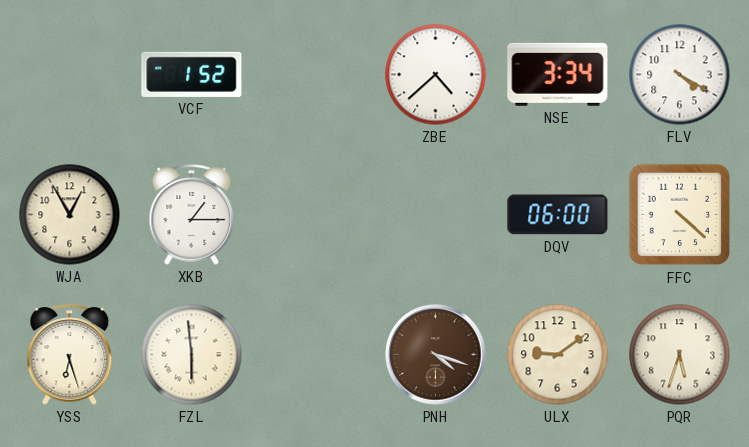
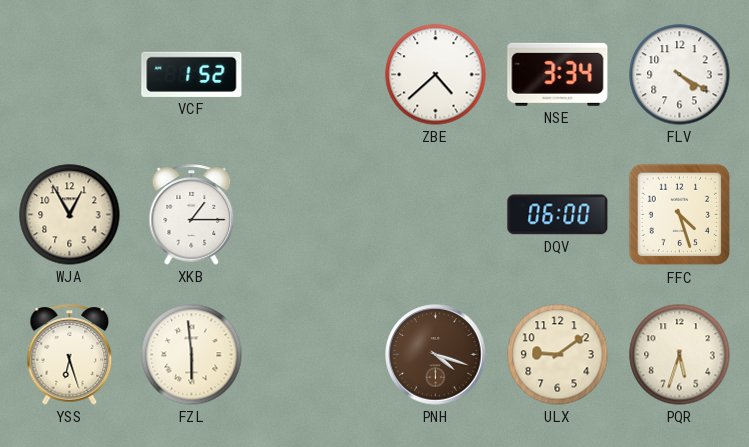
FFC: 4:22 -> 4:27 (680, 215)
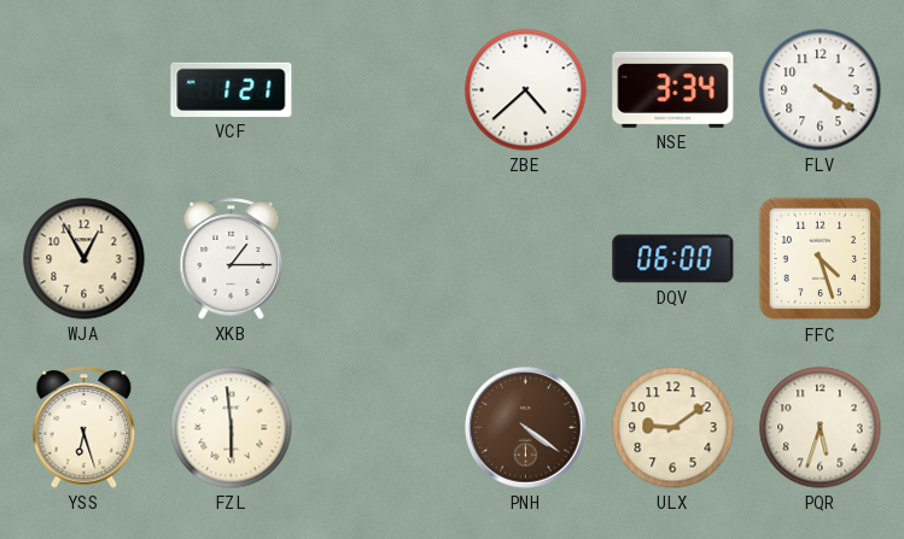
VCF: 1:52 -> 1:21 (232, 89)
PNH: 4:18 -> 4:21 (526, 428)
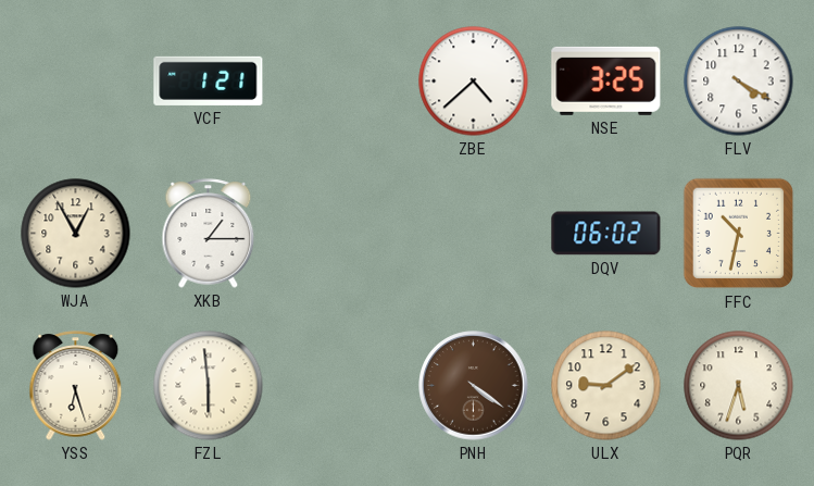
NSE: 3:34 -> 3:25 (606, 80)
DQV: 06:00 -> 06:02 (606, 234)
FFC: 4:27 -> 10:32 (739, 234)
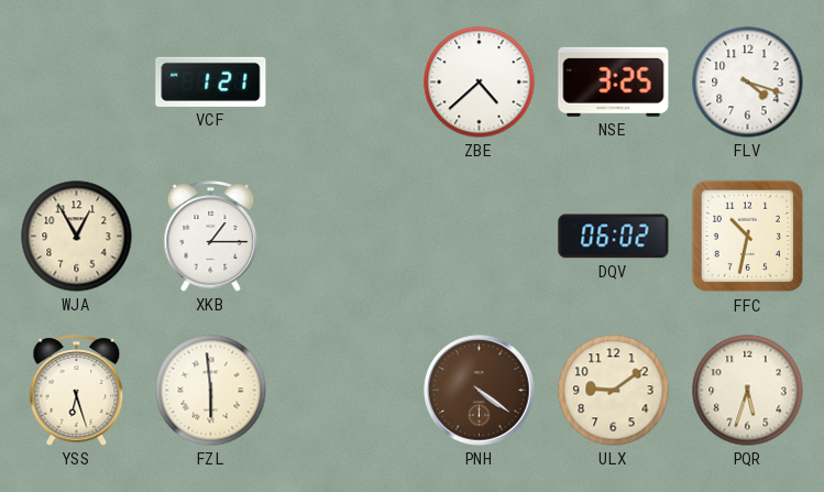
FLV: 4:20 -> 4:18 (748, 83)
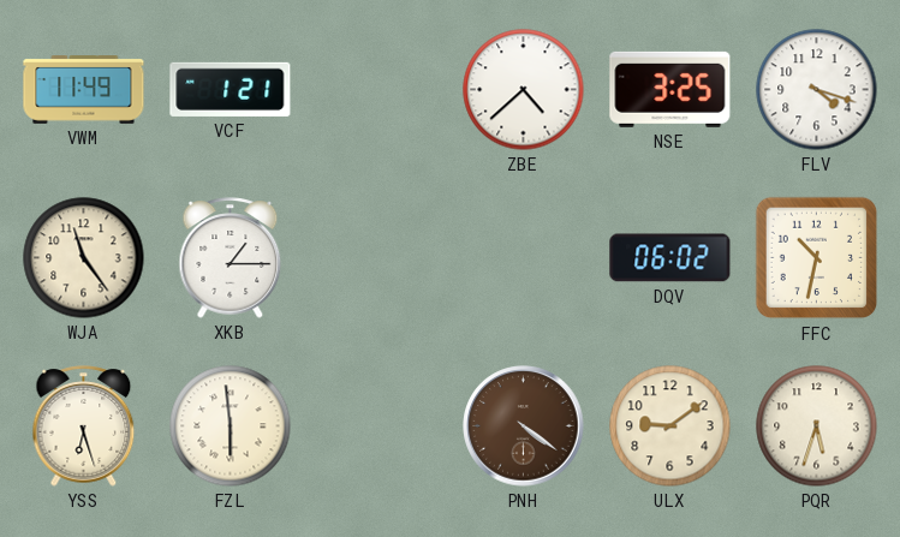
VWM: none -> 11:49 (84, 90)
WJA: 12:55 -> 11:24 (84, 258)
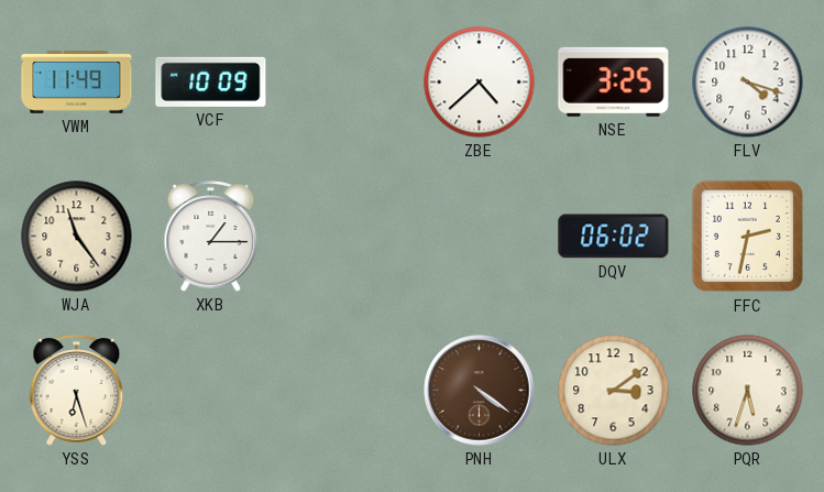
VCF: 1:21 -> 10:09 (211, 81)
FFC: 10:32 -> 2:32 (748, 237)
FZL: 5:59 -> none (231, 426)
ULX: 9:09 -> 3:09 (614, 391)
